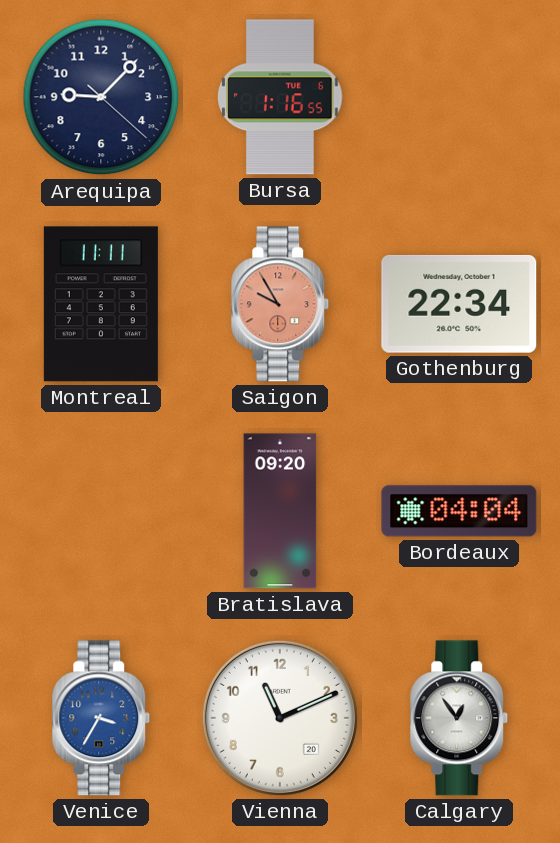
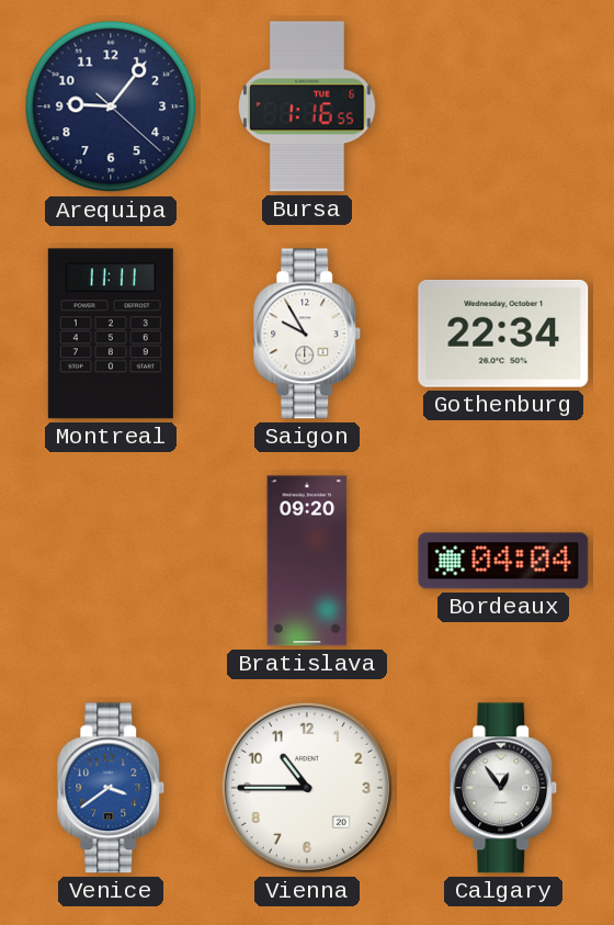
Arequipa: 9:07 -> 9:06 (111, 106)
Saigon dial: salmon -> white (307, 334)
Venice: 3:35 -> 3:39 (111, 788)
Vienna: 11:11 -> 10:45 (307, 788)
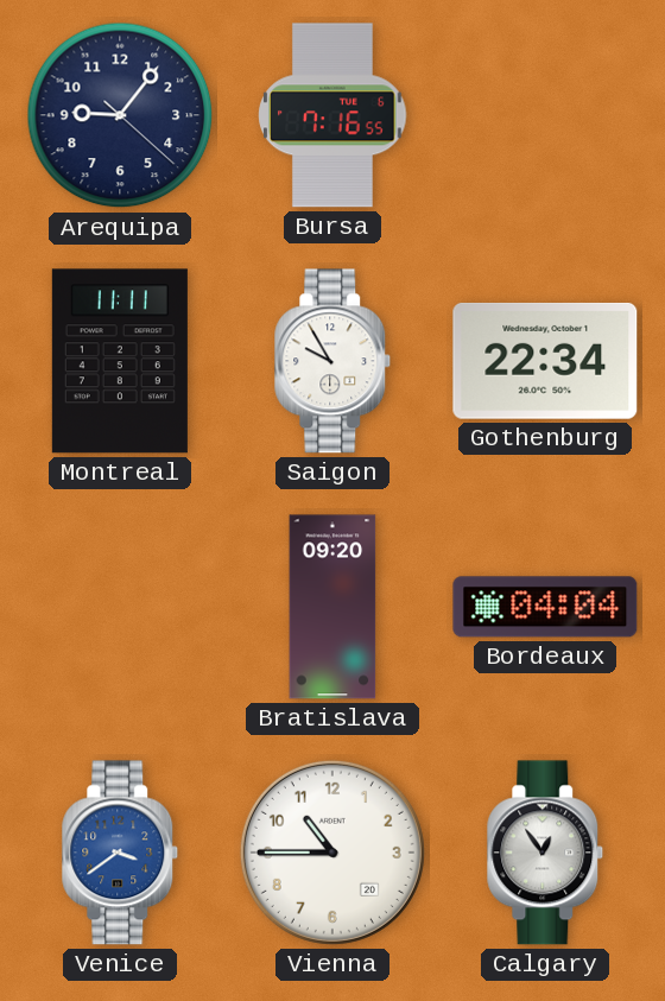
Bursa: 1:16 -> 7:16 (332, 115)
